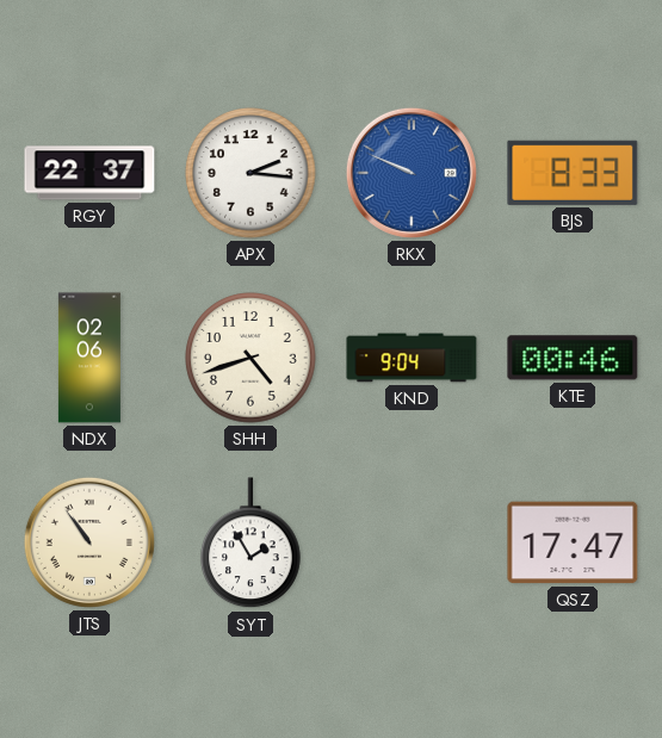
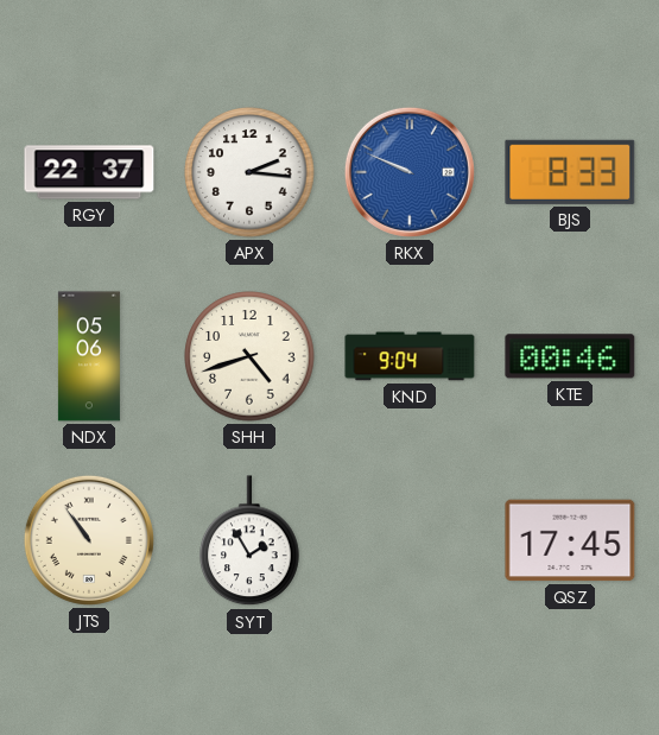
NDX: 02:06 -> 05:06 (89, 356)
QSZ: 17:47 -> 17:45 (570, 540)
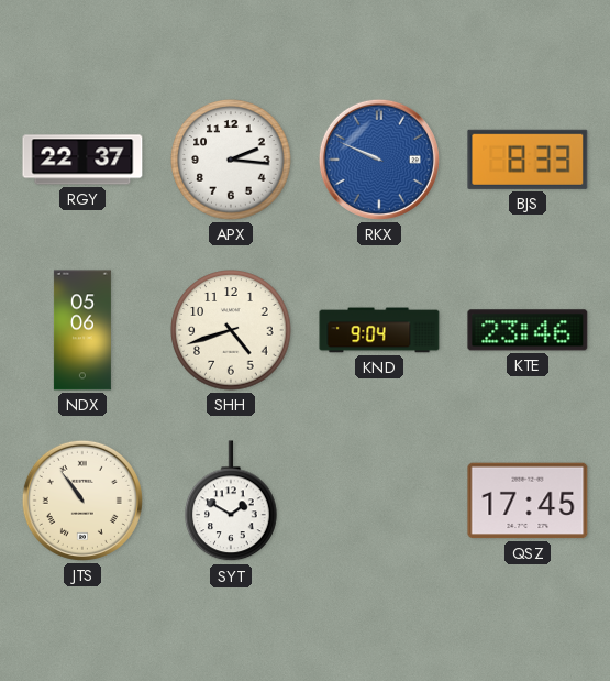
KTE: 00:46 -> 23:46 (528, 330)
SYT: 1:55 -> 1:50 (231, 502)
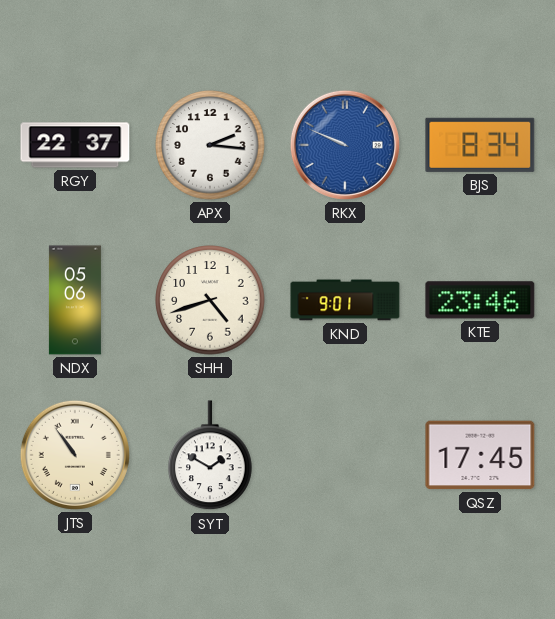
BJS: 8:33 -> 8:34 (480, 145)
KND: 9:04 -> 9:01 (345, 300)
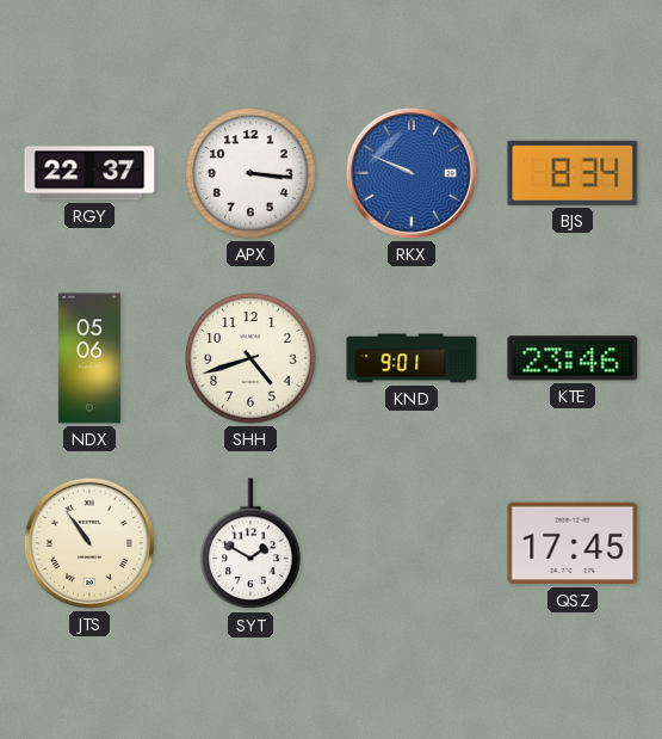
APX: 2:16 -> 3:16 (250, 173)
